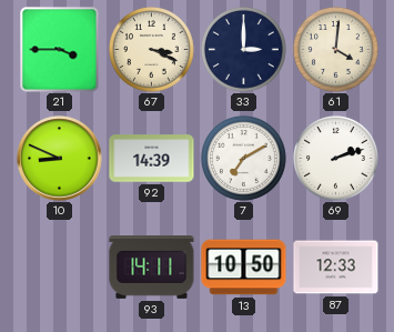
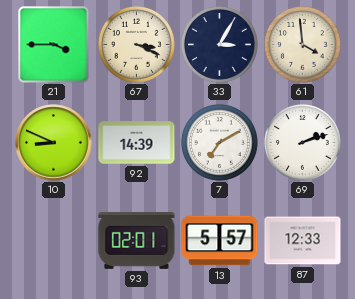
33: 3:00 -> 3:05 (219, 44)
61: 4:01 -> 3:59 (302, 44)
93: 14:11 -> 02:01 (137, 241)
13: 10:50 -> 5:57 (220, 241)
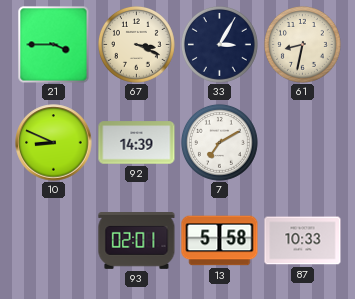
61: 3:59 -> 8:32 (302, 44)
69: 2:12 -> none (302, 142)
13: 5:57 -> 5:58 (220, 241)
87: 12:33 -> 10:33 (303, 241)
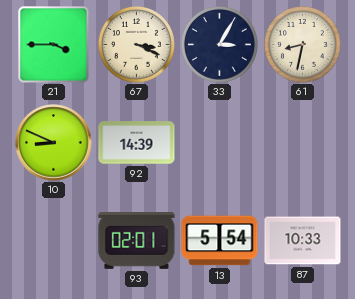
7: 7:10 -> none (219, 142)
13: 5:58 -> 5:54 (220, 241)
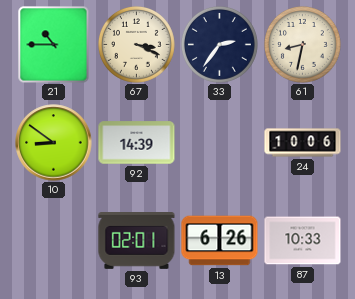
21: 3:45 -> 10:45 (54, 45)
33: 3:05 -> 2:36 (219, 44)
10: 8:49 -> 8:51 (54, 143)
24: none -> 10:06 (303, 143)
13: 5:54 -> 6:26 (220, 241)
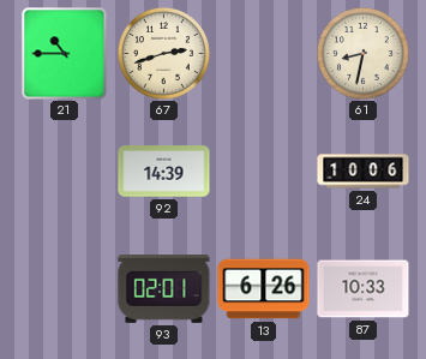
67: 3:19 -> 2:42 (163, 53)
33: 2:36 -> none (219, 44)
10: 8:51 -> none (54, 143)
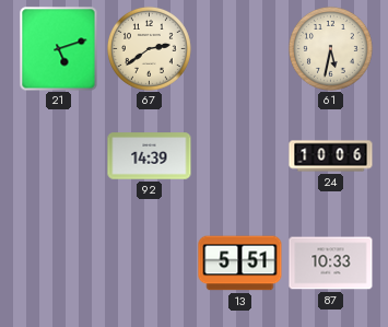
21: 10:45 -> 5:12 (59, 49)
67: 2:42 -> 2:39 (149, 48)
61: 8:32 -> 5:32 (330, 48)
93: 02:01 -> none (164, 289)
13: 6:26 -> 5:51 (240, 264)
